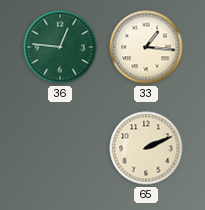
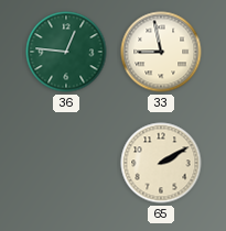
33: 1:16 -> 8:58 (161, 52)
65: 2:11 -> 2:10 (161, 163)
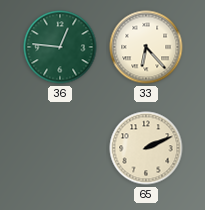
33: 8:58 -> 6:23 (146, 47)
65: 2:10 -> 2:11 (146, 148)
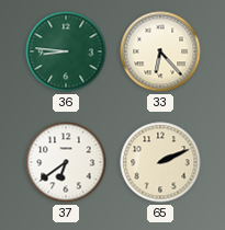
36: 12:46 -> 8:46 (66, 51)
37: none -> 6:39 (66, 162)
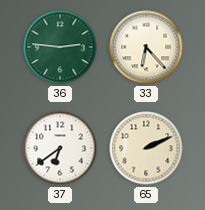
36: 8:46 -> 2:46 (60, 47)
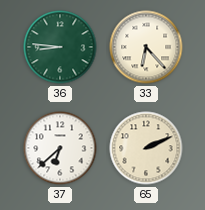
36: 2:46 -> 8:46 (60, 47)
37: 6:39 -> 6:38 (60, 148)
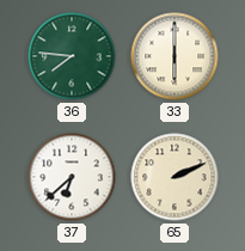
36: 8:46 -> 7:46 (72, 56)
33: 6:23 -> 6:00 (174, 56)
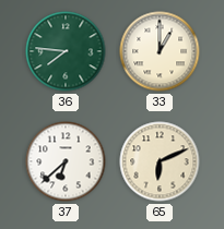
33: 6:00 -> 1:00 (160, 51)
65: 2:11 -> 6:11 (160, 161)
